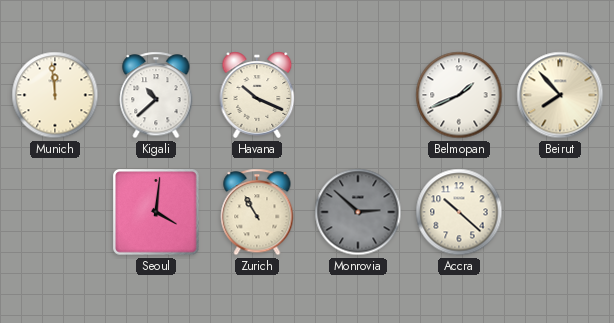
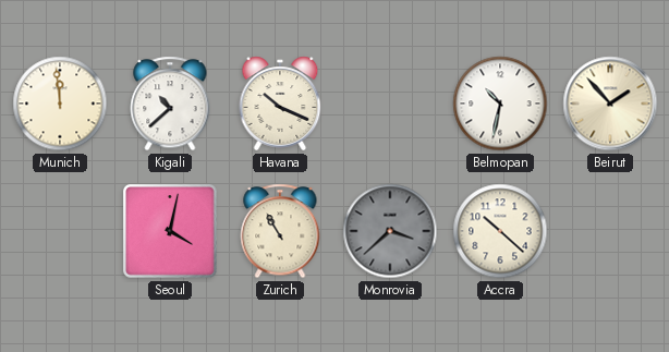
Belmopan: 1:41 -> 10:32 (500, 104)
Beirut: 7:53 -> 1:53 (610, 104)
Seoul: 4:01 -> 4:02 (170, 231)
Monrovia: 2:52 -> 3:38 (390, 231)
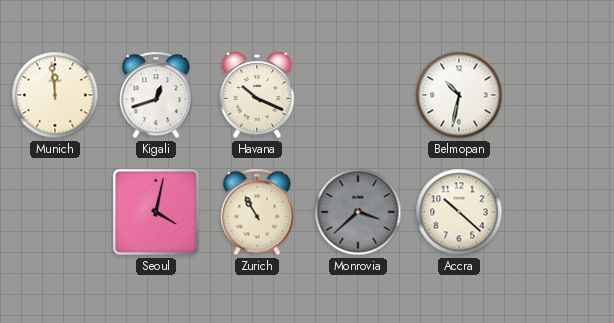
Kigali: 10:38 -> 12:42 (156, 95)
Beirut: 1:53 -> none (610, 104)
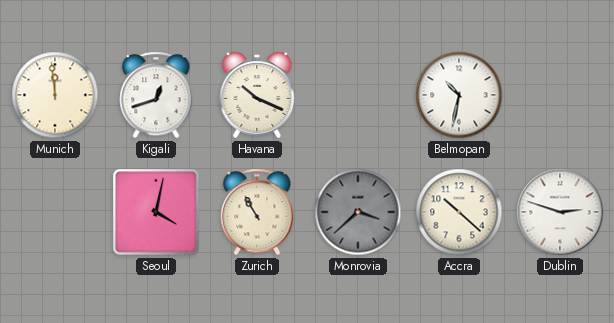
Dublin: none -> 2:48 (560, 212)
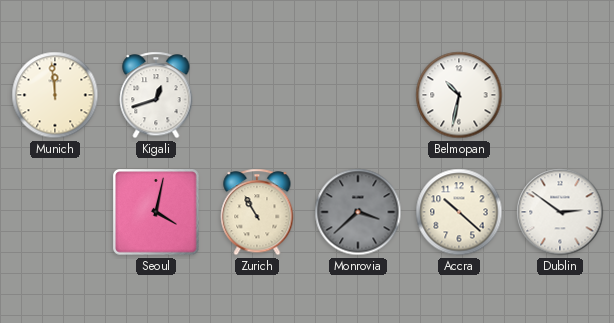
Havana: 10:19 -> none (257, 95)
Dublin: 2:48 -> 2:51 (560, 212)
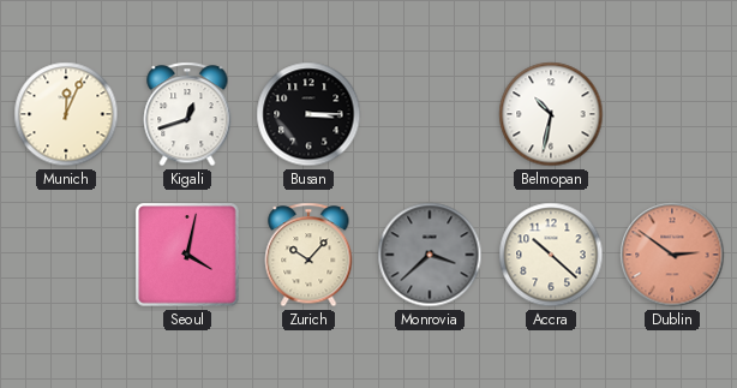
Munich: 11:59 -> 12:04 (66, 114)
Busan: none -> 3:15 (308, 114)
Zurich: 10:55 -> 10:07 (308, 255)
Dublin dial: white -> salmon (672, 255)
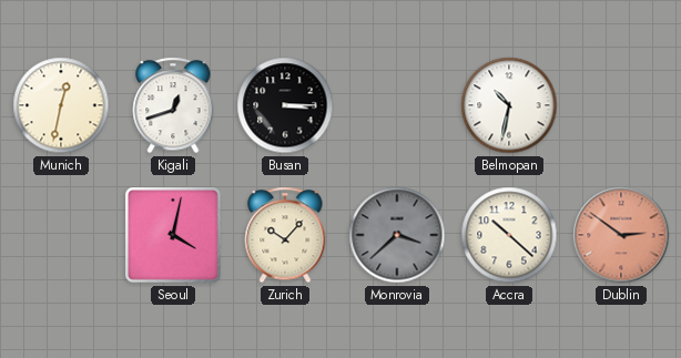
Munich: 12:04 -> 12:32 (61, 105)
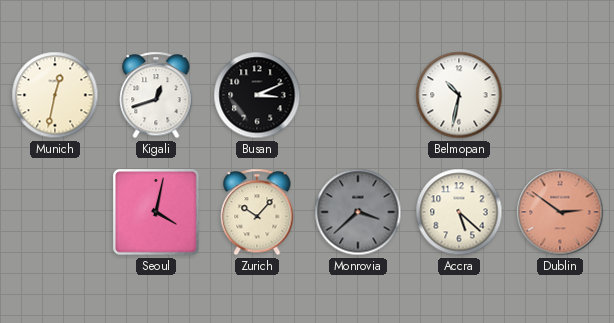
Busan: 3:15 -> 3:11 (257, 95)
Accra: 10:22 -> 5:22 (459, 212)
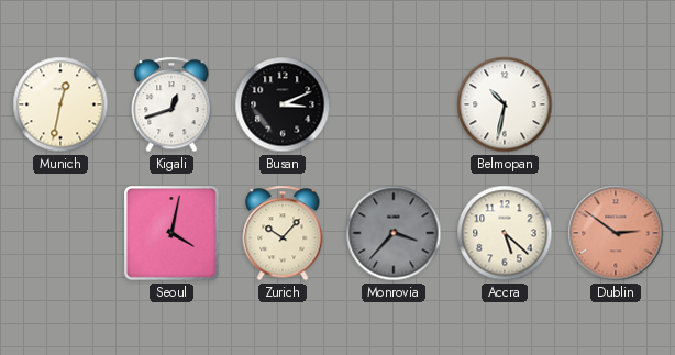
Monrovia: 3:38 -> 3:37 (394, 233)
